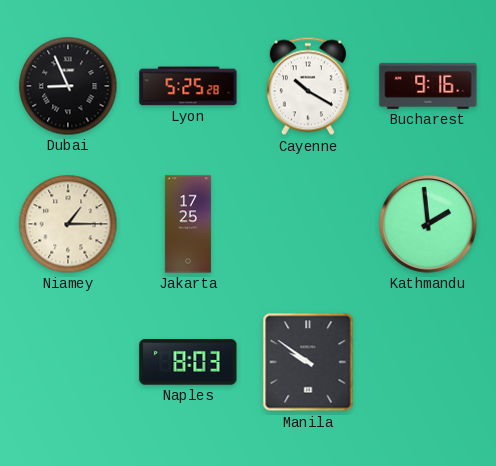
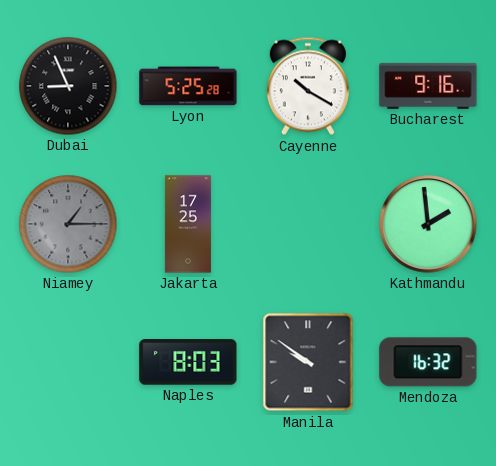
Niamey dial: cream -> grey (68, 224)
Mendoza: none -> 16:32 (428, 362)
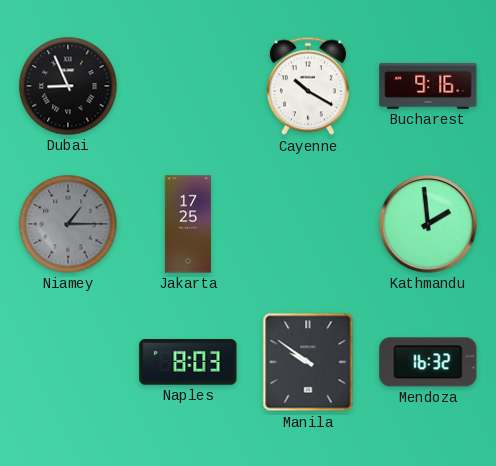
Lyon: 5:25 -> none (188, 86)
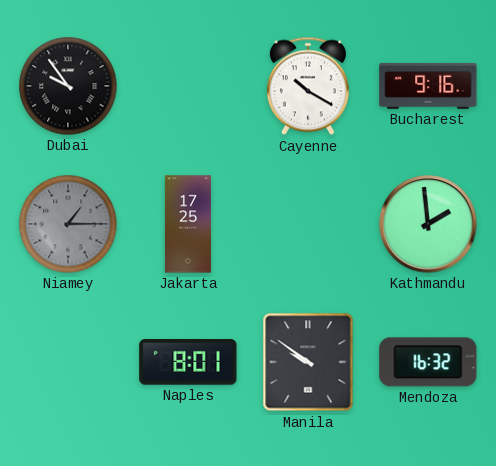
Dubai: 8:56 -> 9:54 (68, 86)
Naples: 8:03 -> 8:01 (188, 362)
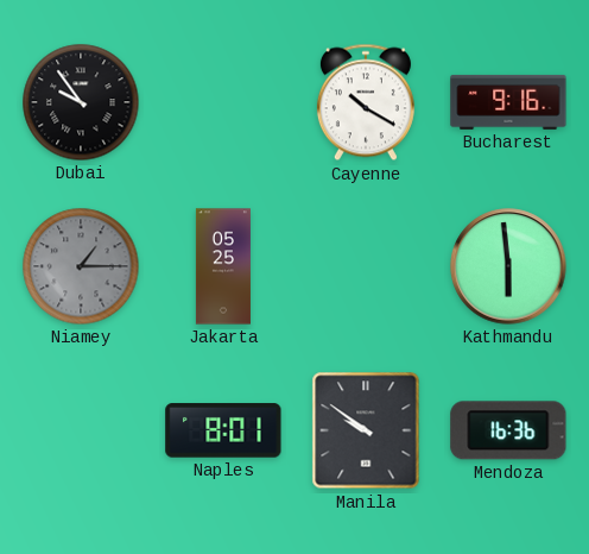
Jakarta: 17:25 -> 05:25 (223, 266)
Kathmandu: 1:59 -> 5:59 (508, 266)
Mendoza: 16:32 -> 16:36 (508, 430)
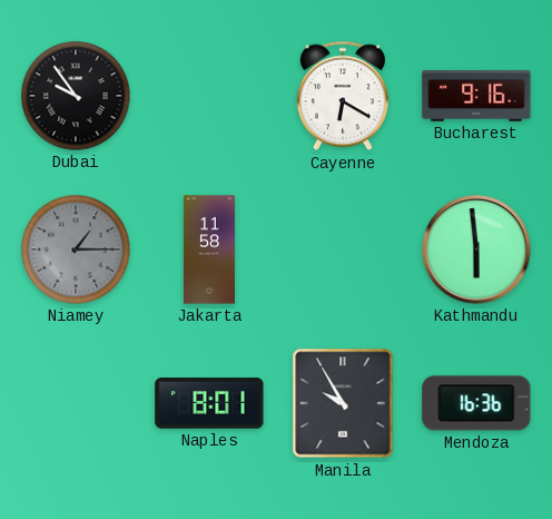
Cayenne: 10:20 -> 6:20 (343, 96)
Jakarta: 05:25 -> 11:58 (209, 249)
Manila: 9:51 -> 9:55 (343, 403)
